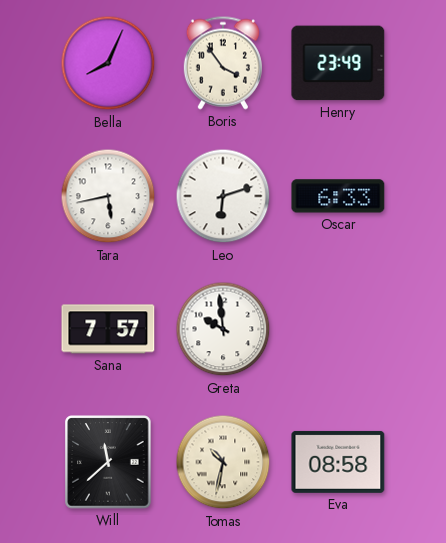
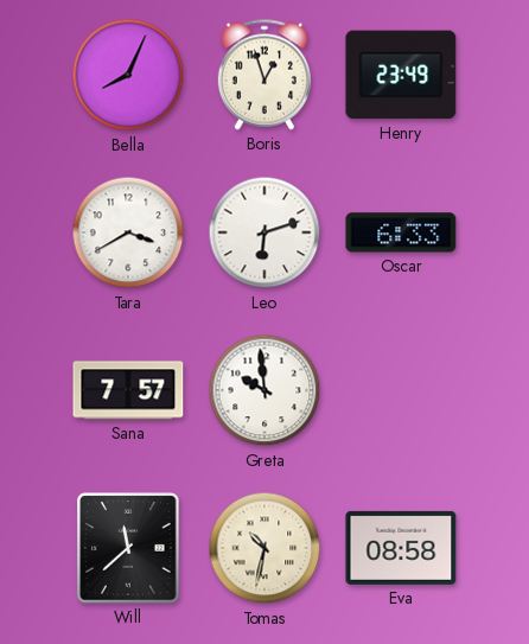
Boris: 3:54 -> 12:57 (264, 75)
Tara: 5:43 -> 3:40 (128, 232)
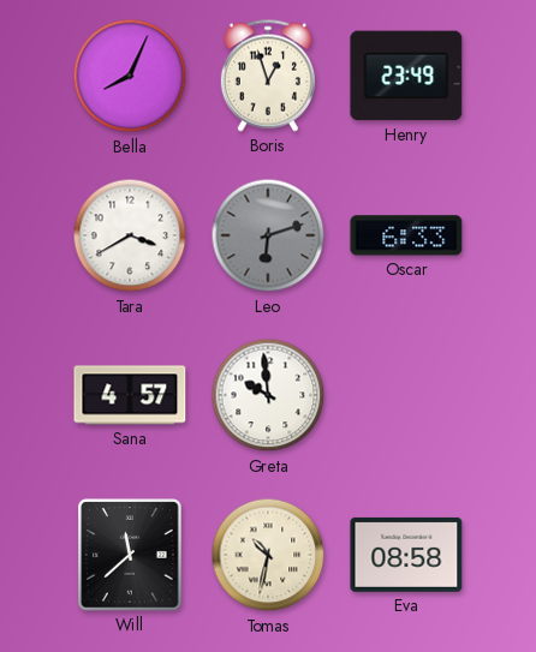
Leo dial: white -> grey (268, 235)
Sana: 7:57 -> 4:57 (130, 395)
